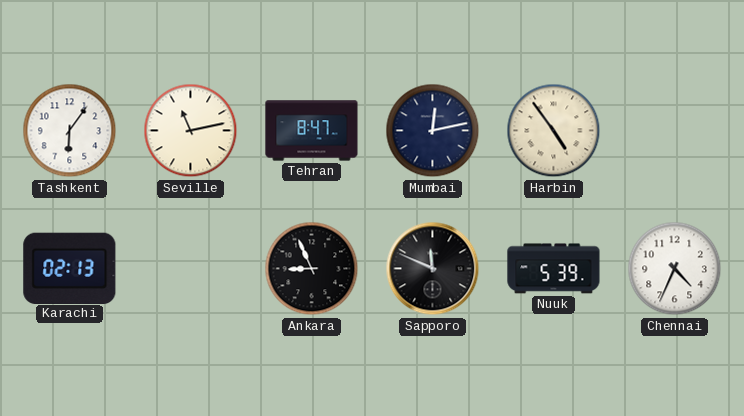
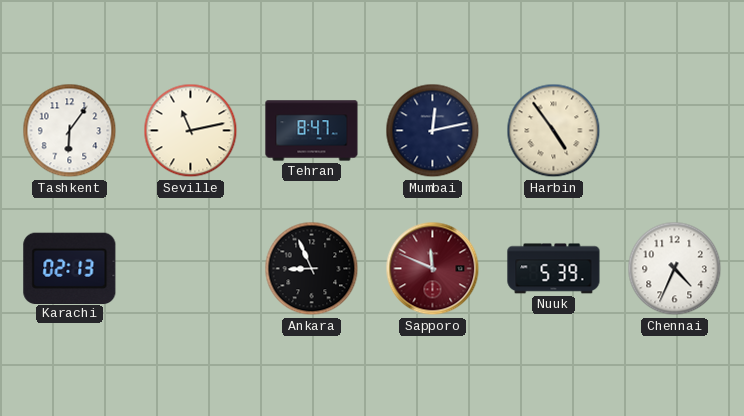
Sapporo dial: black -> burgundy (433, 269)
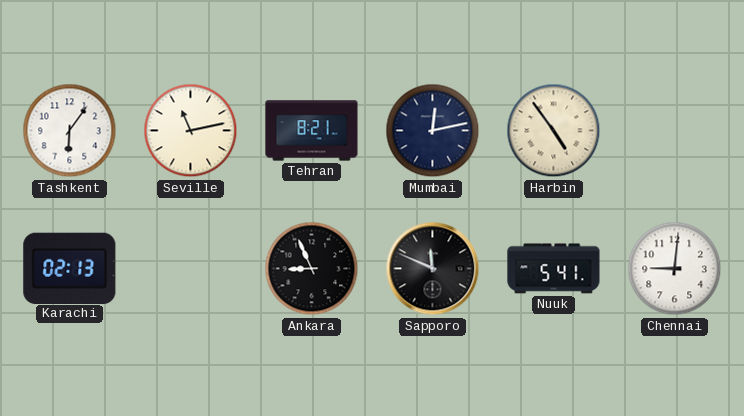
Tehran: 8:47 -> 8:21 (312, 131)
Sapporo dial: burgundy -> black (433, 269)
Nuuk: 5:39 -> 5:41 (554, 269)
Chennai: 4:34 -> 9:01 (675, 269)
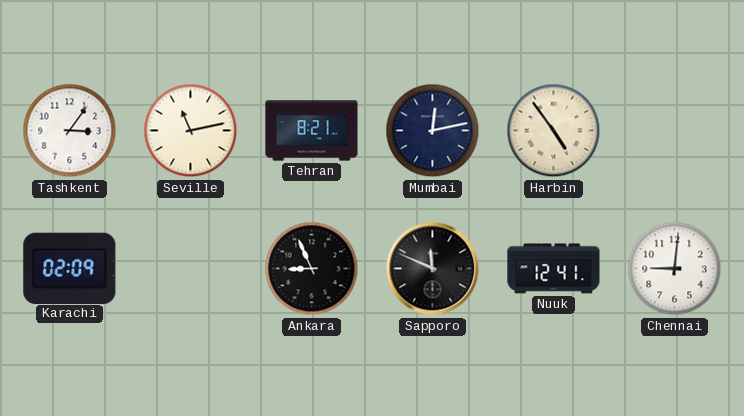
Tashkent: 6:06 -> 3:06 (70, 131)
Karachi: 02:13 -> 02:09 (70, 268)
Nuuk: 5:41 -> 12:41 (554, 269)
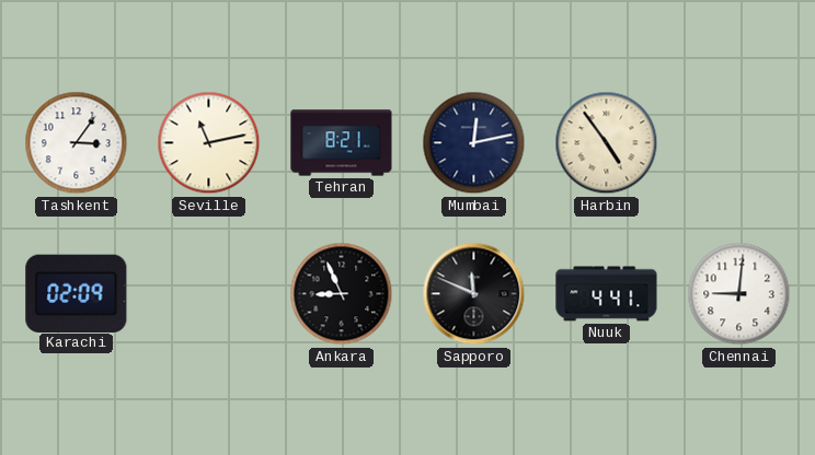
Nuuk: 12:41 -> 4:41 (607, 294)
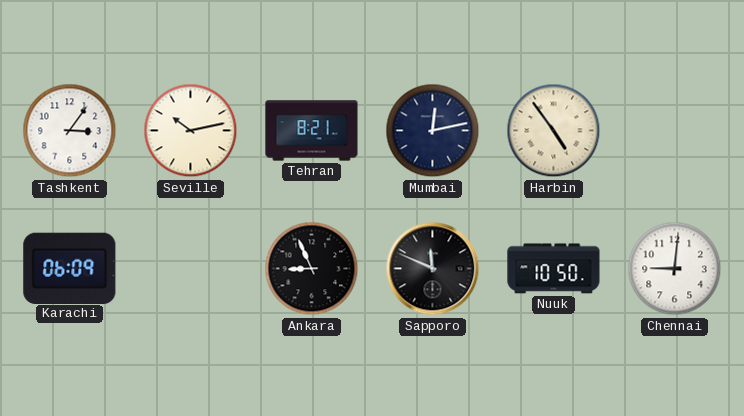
Seville: 11:13 -> 10:13 (191, 131)
Karachi: 02:09 -> 06:09 (70, 268)
Nuuk: 4:41 -> 10:50 (554, 269)
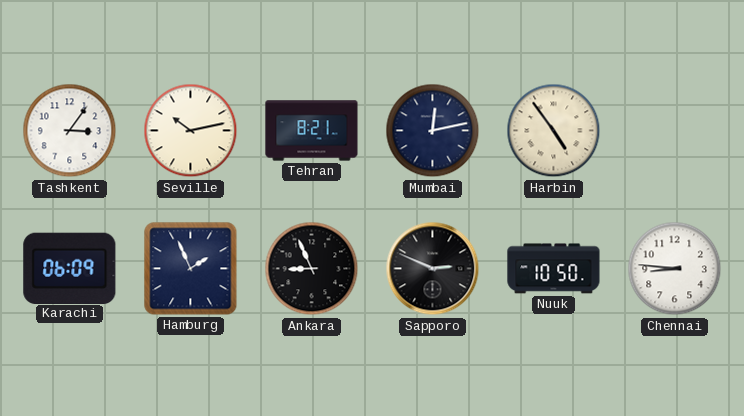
Hamburg: none -> 1:56 (191, 269)
Sapporo: 11:49 -> 2:49 (433, 269)
Chennai: 9:01 -> 8:46 (675, 269)
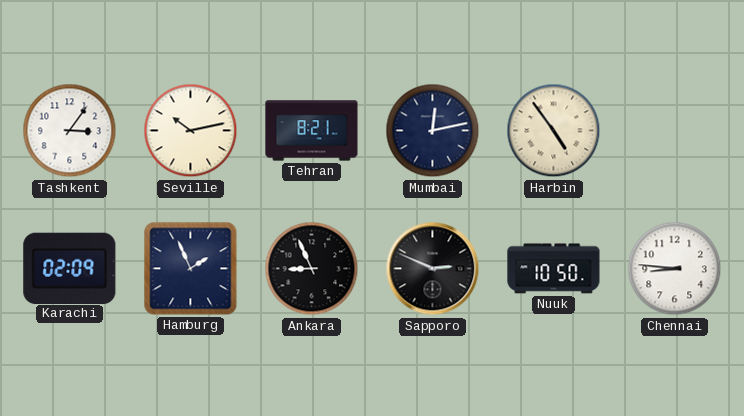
Karachi: 06:09 -> 02:09 (70, 268)
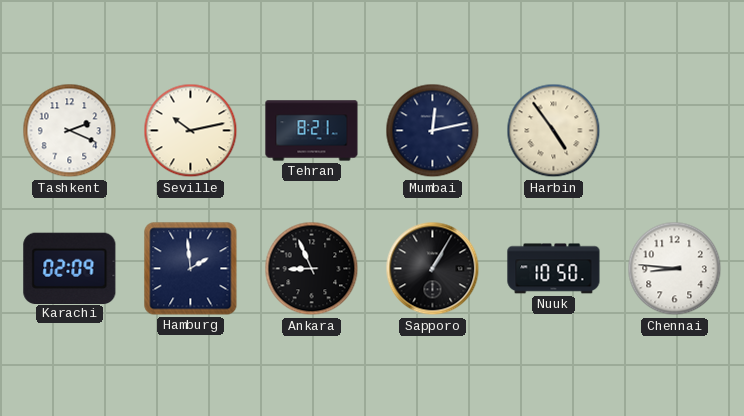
Tashkent: 3:06 -> 2:19 (70, 131)
Hamburg: 1:56 -> 1:59 (191, 269)
Sapporo: 2:49 -> 1:05 (433, 269)
